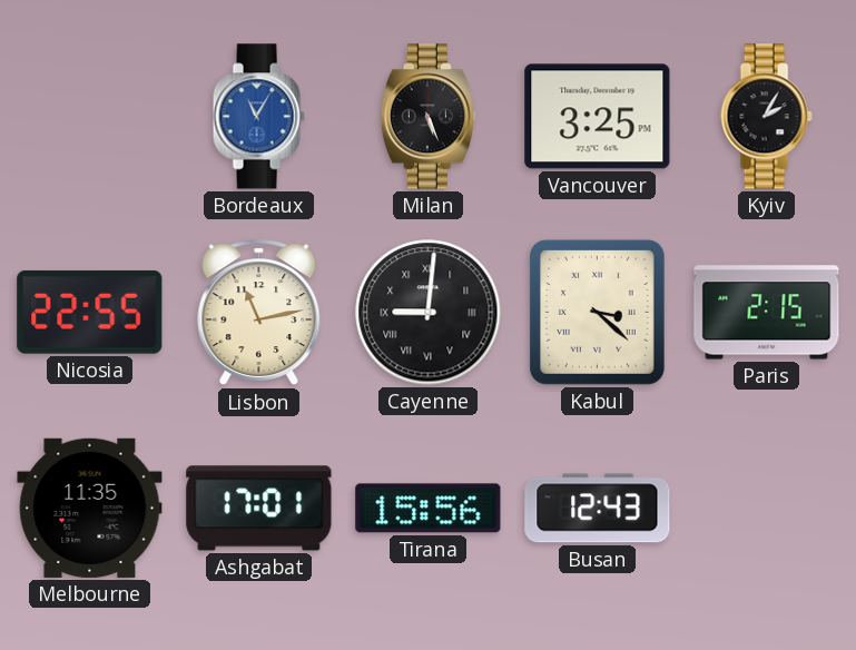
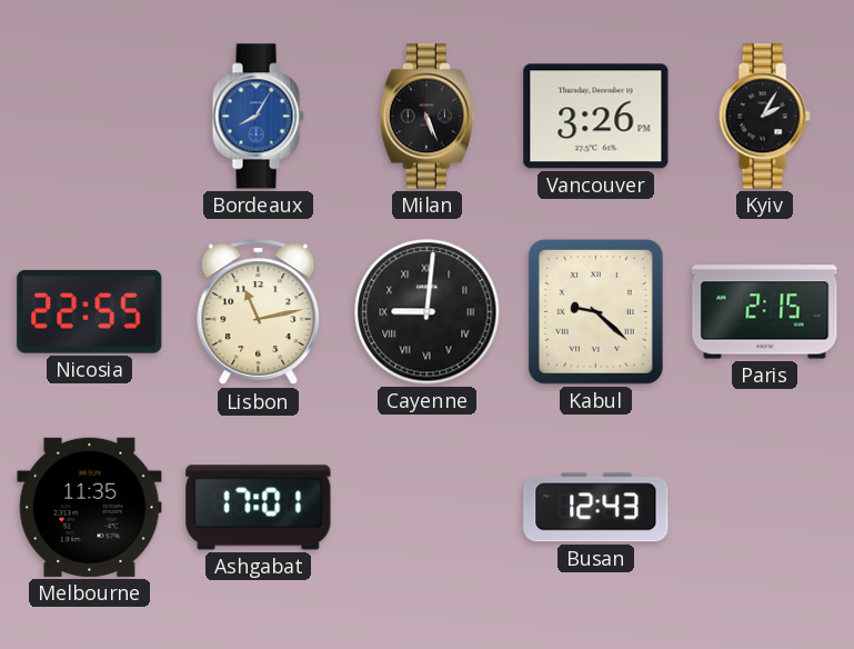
Bordeaux: 11:05 -> 8:05 (258, 117)
Vancouver: 3:25 -> 3:26 (596, 117)
Kabul: 3:22 -> 9:22 (595, 311)
Tirana: 15:56 -> none (429, 509)
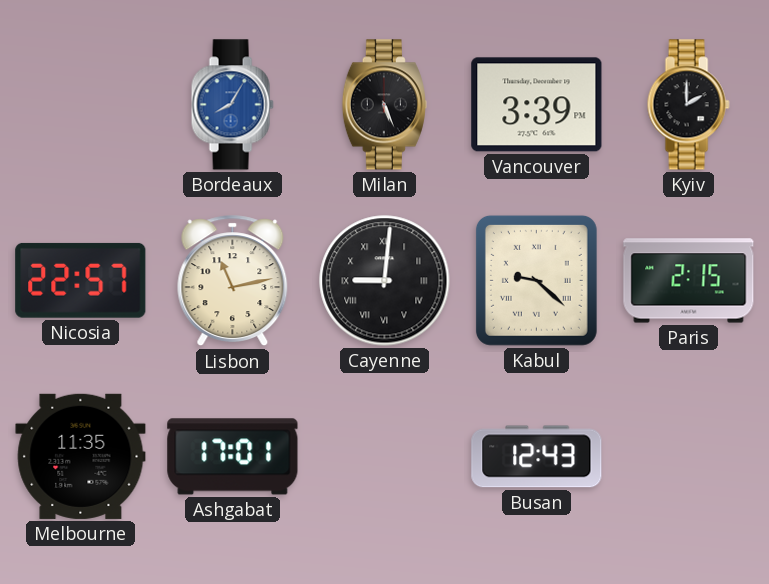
Vancouver: 3:26 -> 3:39 (537, 105)
Kyiv: 2:05 -> 2:00 (688, 105)
Nicosia: 22:55 -> 22:57 (81, 280)
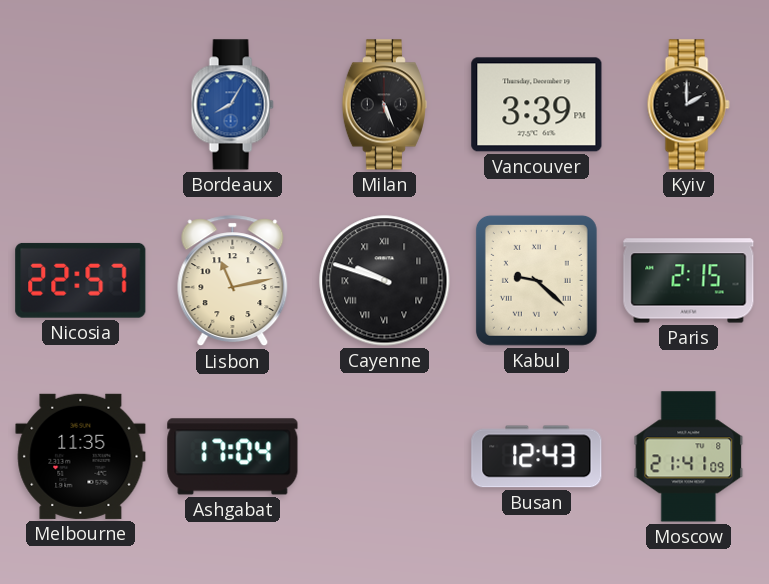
Cayenne: 9:01 -> 9:48 (385, 281)
Ashgabat: 17:01 -> 17:04 (233, 457)
Moscow: none -> 21:41 (689, 457)
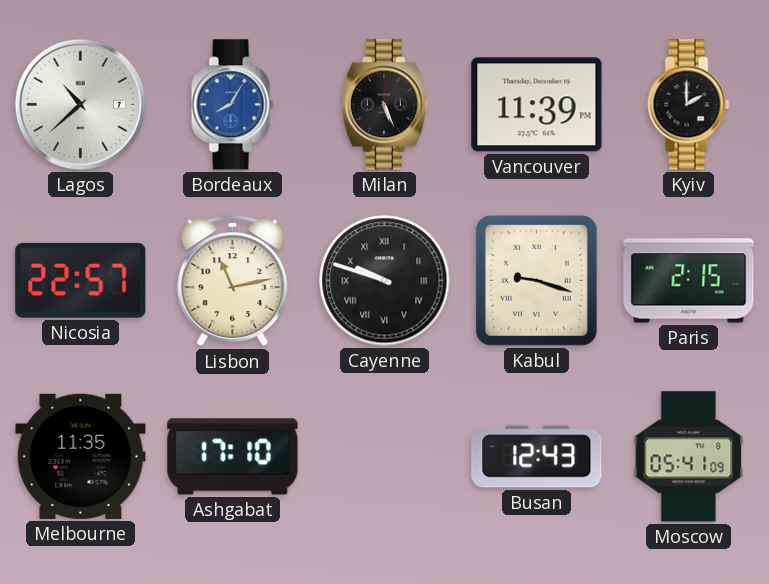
Lagos: none -> 10:38 (80, 104)
Vancouver: 3:39 -> 11:39 (537, 105)
Kabul: 9:22 -> 9:18 (536, 280)
Ashgabat: 17:04 -> 17:10 (233, 457)
Moscow: 21:41 -> 05:41 (689, 457)
